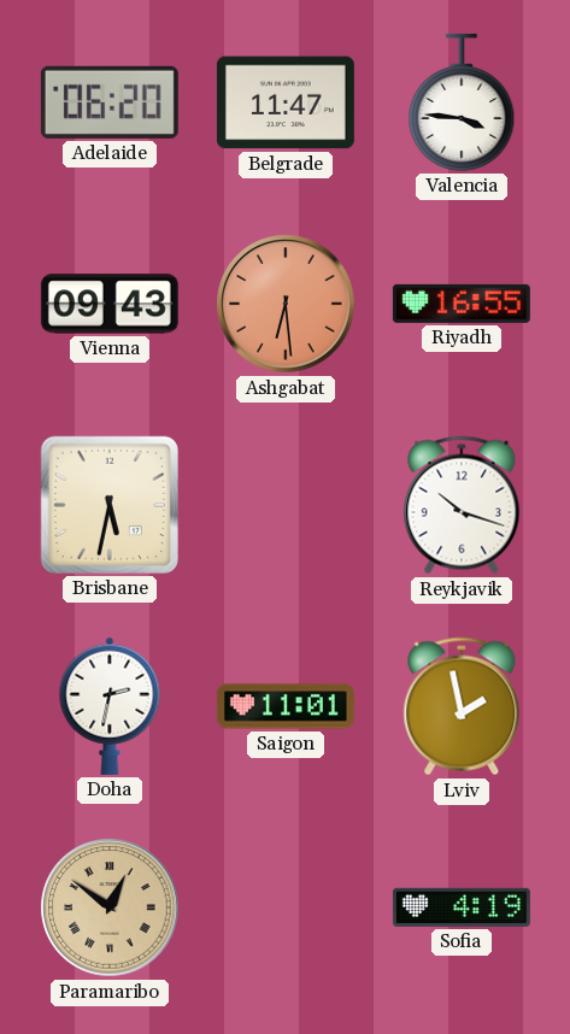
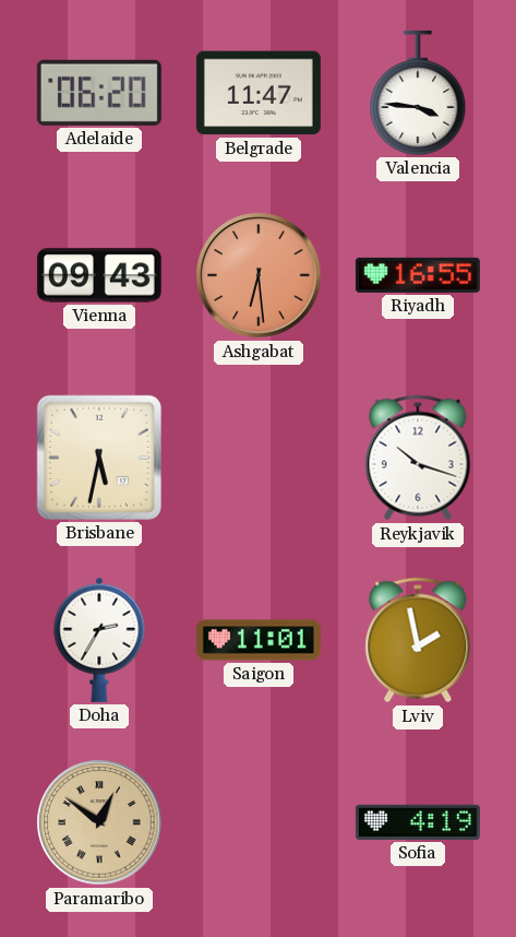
Doha: 2:32 -> 2:35 (99, 640)
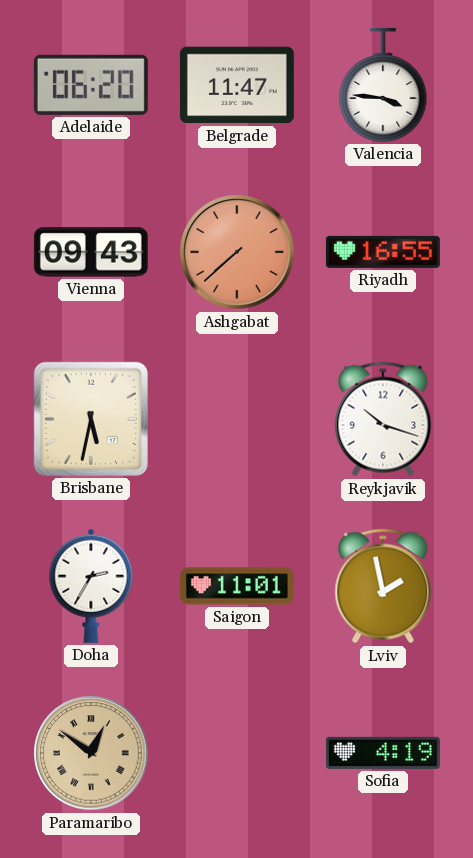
Ashgabat: 6:29 -> 7:38 (237, 252)
